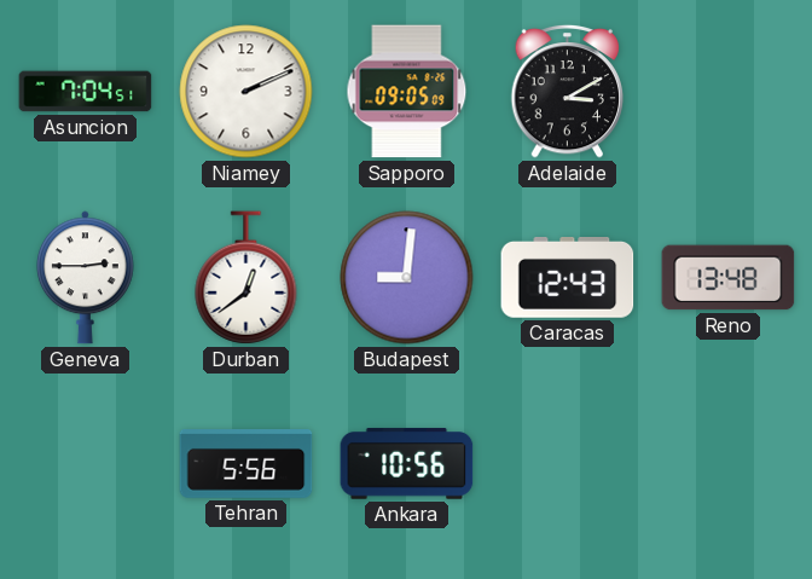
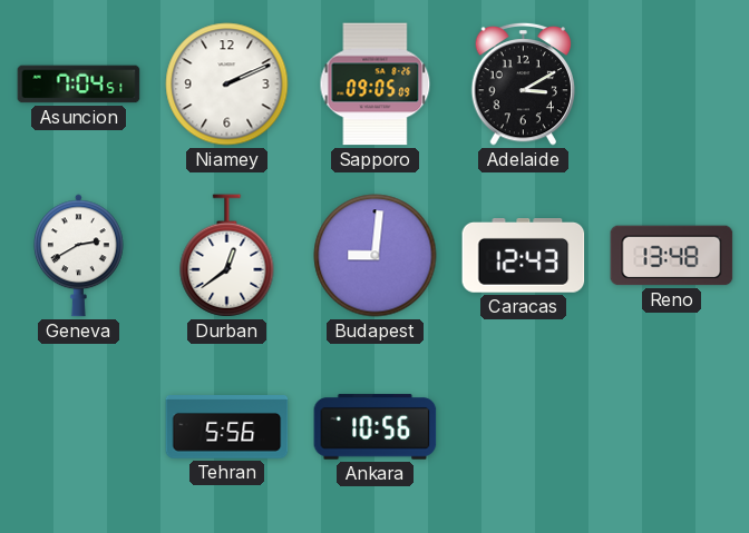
Geneva: 2:45 -> 2:40 (78, 256)
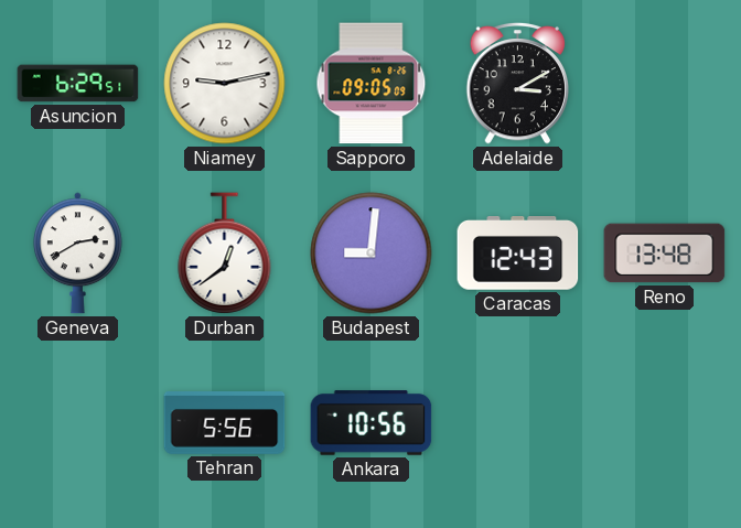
Asuncion: 7:04 -> 6:29 (78, 84)
Niamey: 2:11 -> 9:13 (225, 84)
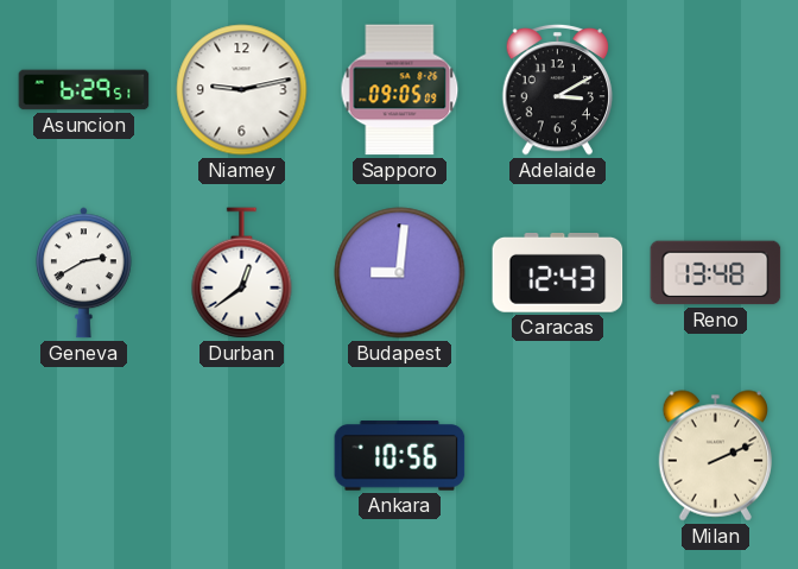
Tehran: 5:56 -> none (225, 423)
Milan: none -> 2:11 (715, 456)
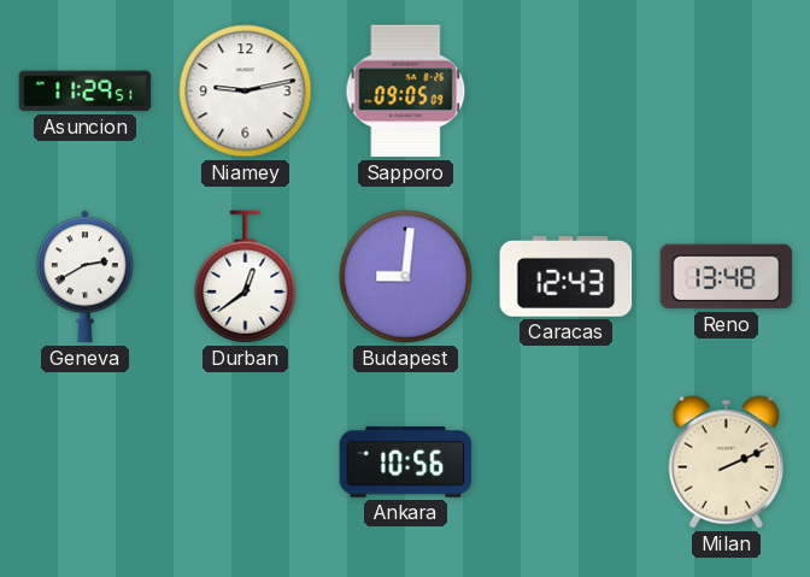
Asuncion: 6:29 -> 11:29 (86, 92)
Adelaide: 3:10 -> none (558, 89)
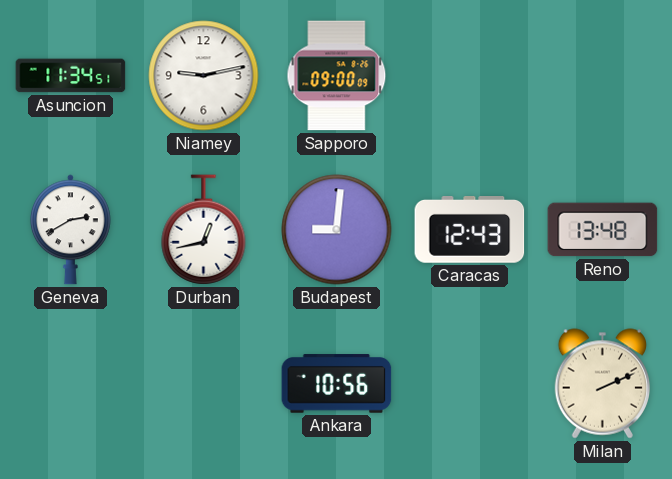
Asuncion: 11:29 -> 11:34 (71, 76)
Sapporo: 09:05 -> 09:00 (337, 76)
Durban: 12:39 -> 12:43 (204, 230)
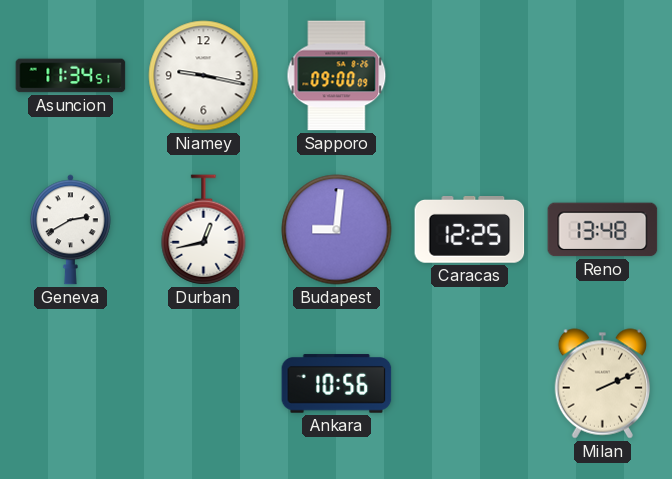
Niamey: 9:13 -> 9:17 (204, 76)
Caracas: 12:43 -> 12:25 (470, 230)
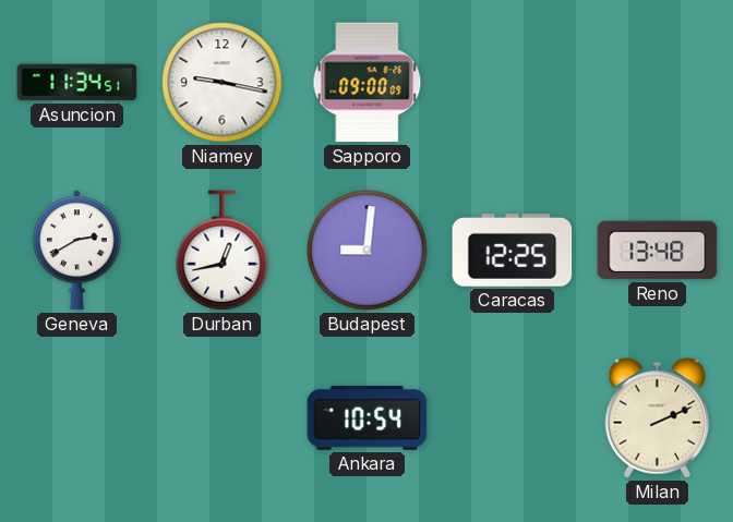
Ankara: 10:56 -> 10:54 (368, 418)
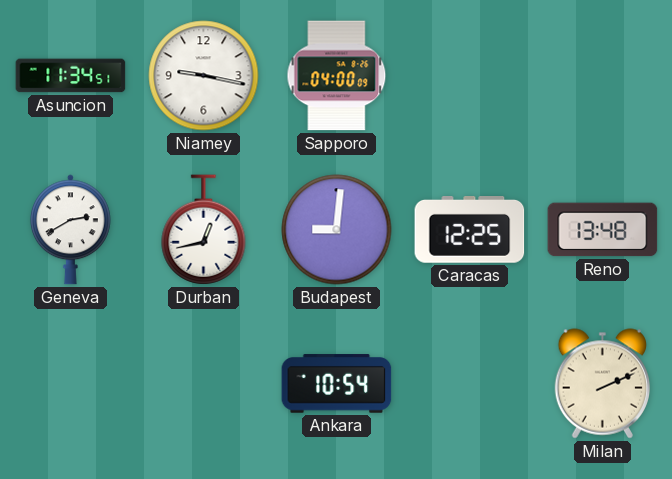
Sapporo: 09:00 -> 04:00 (337, 76)
